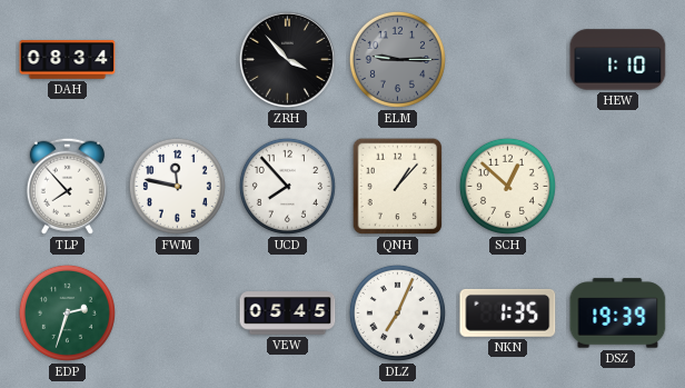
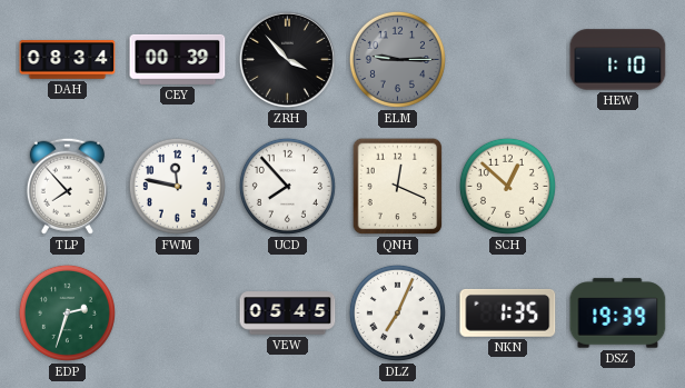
CEY: none -> 00:39 (178, 59)
QNH: 1:07 -> 12:19 (398, 187)
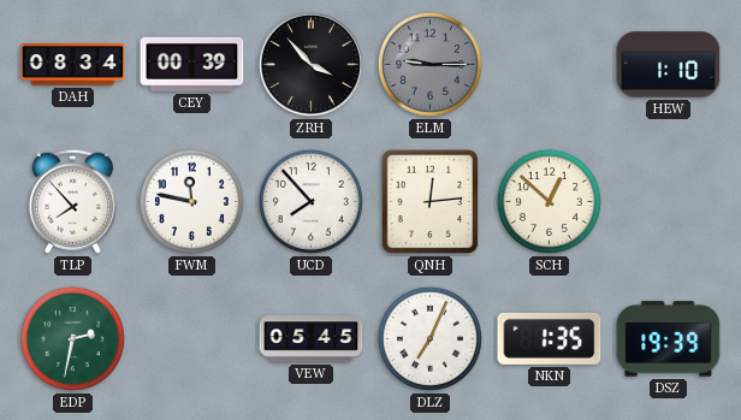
QNH: 12:19 -> 12:14 (431, 202)
EDP: 2:33 -> 2:32 (72, 338)
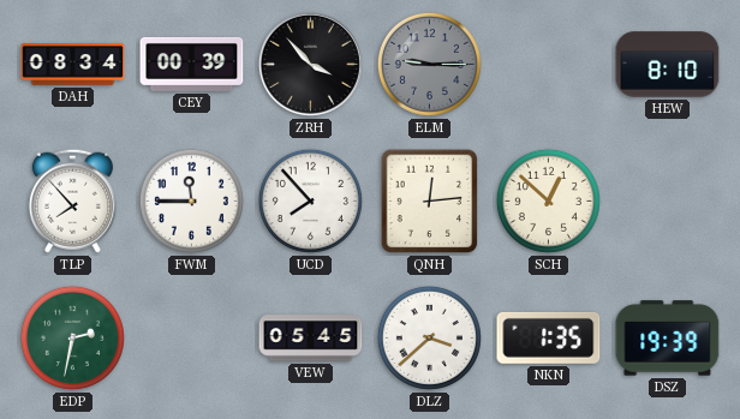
HEW: 1:10 -> 8:10 (668, 65)
FWM: 11:47 -> 11:45 (191, 200)
DLZ: 7:04 -> 3:38 (429, 337)
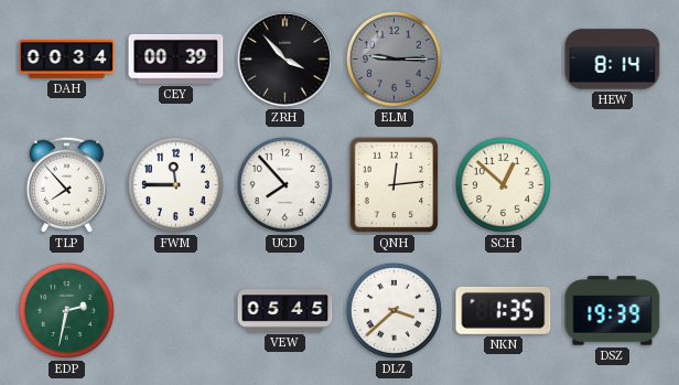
DAH: 08:34 -> 00:34 (67, 60)
HEW: 8:10 -> 8:14 (613, 60)
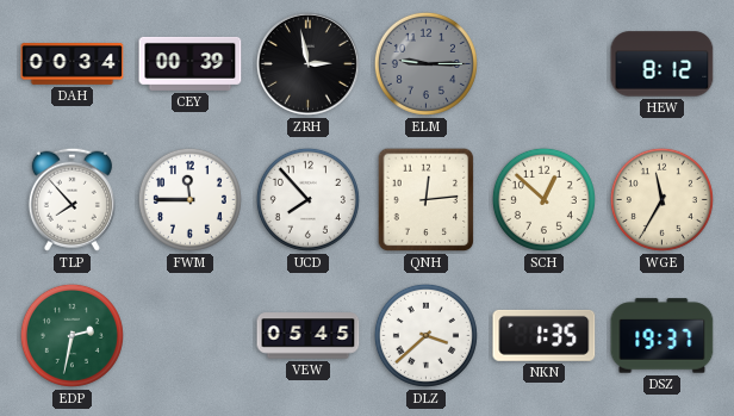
ZRH: 3:53 -> 2:58 (307, 63)
HEW: 8:14 -> 8:12 (663, 64)
WGE: none -> 11:35 (661, 199)
DSZ: 19:39 -> 19:37 (663, 336)
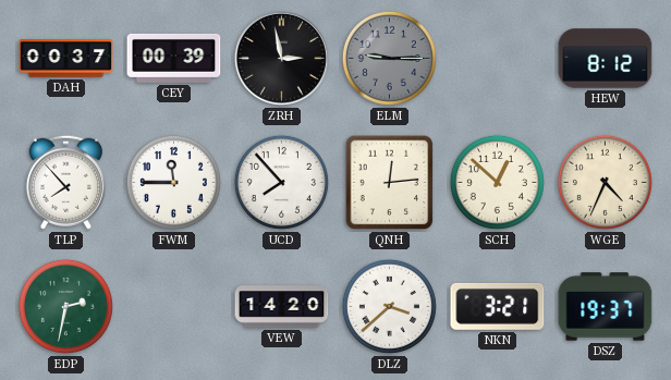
DAH: 00:34 -> 00:37 (66, 59)
WGE: 11:35 -> 4:34 (605, 182)
VEW: 05:45 -> 14:20 (282, 307)
NKN: 1:35 -> 3:21 (498, 306)
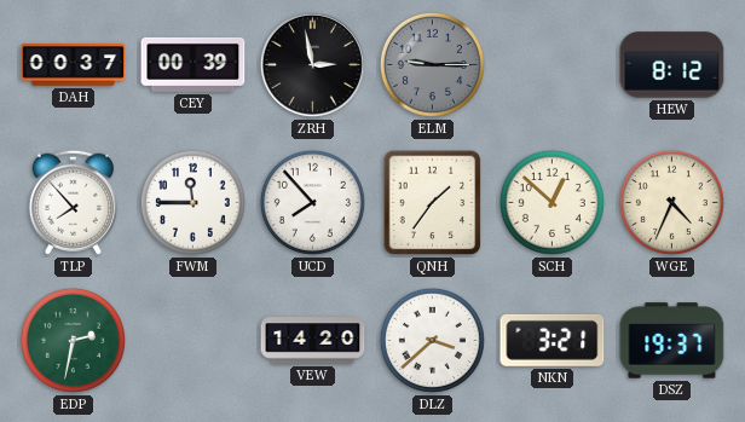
QNH: 12:14 -> 1:36 (433, 203)
